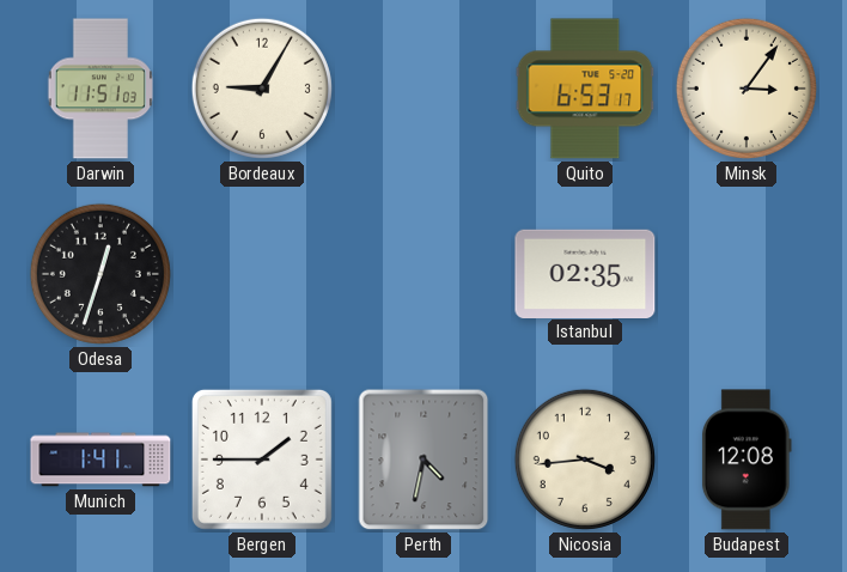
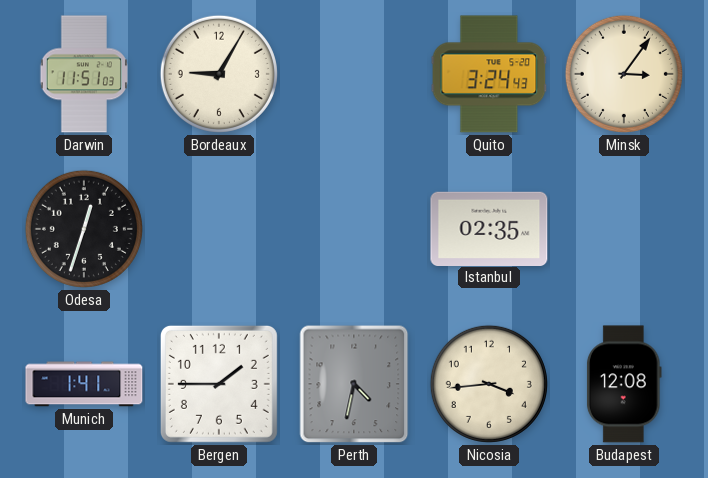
Quito: 6:53 -> 3:24 (489, 74)
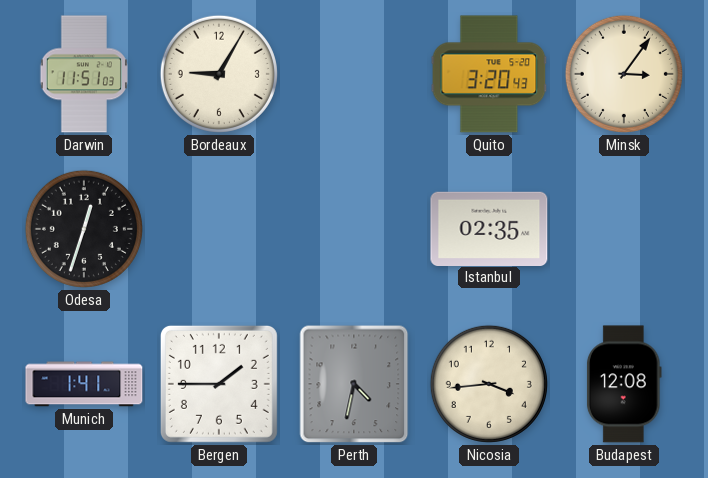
Quito: 3:24 -> 3:20 (489, 74)
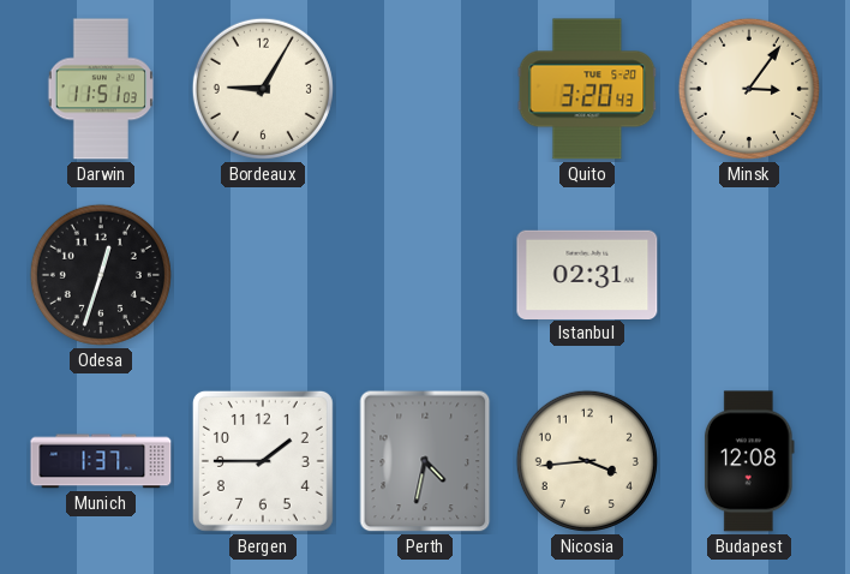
Istanbul: 02:35 -> 02:31 (587, 274)
Munich: 1:41 -> 1:37 (101, 461)
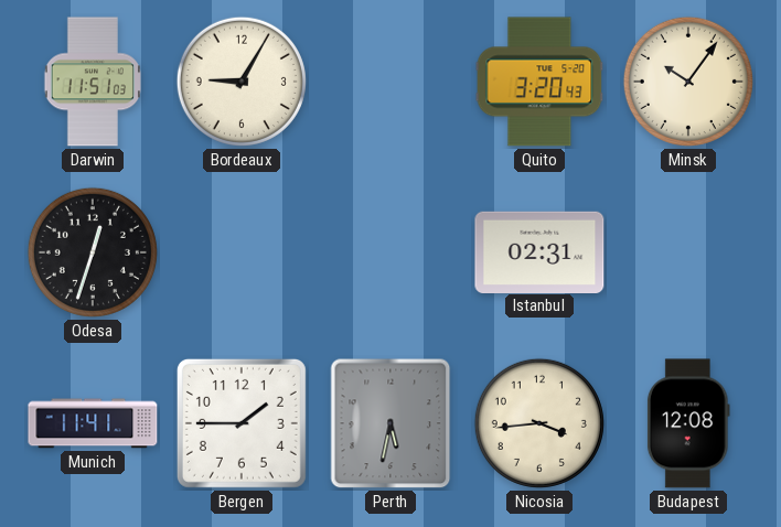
Minsk: 3:06 -> 10:06 (688, 82)
Munich: 1:37 -> 11:41 (93, 423)
Perth: 4:32 -> 5:32 (390, 423)
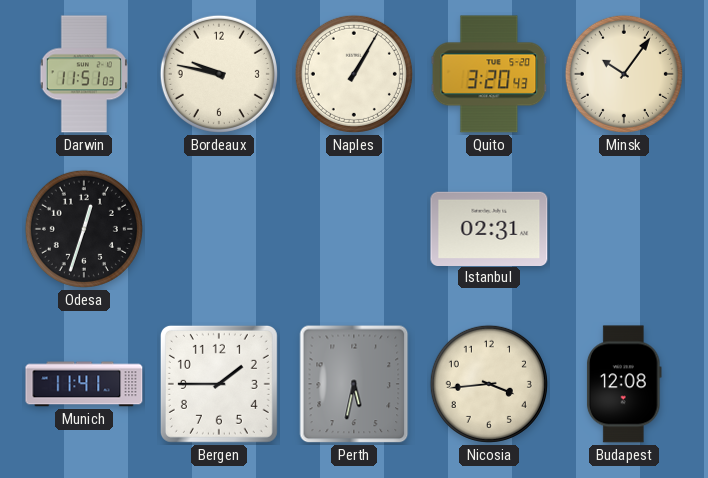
Bordeaux: 9:05 -> 9:47 (219, 74)
Naples: none -> 1:05 (354, 74)
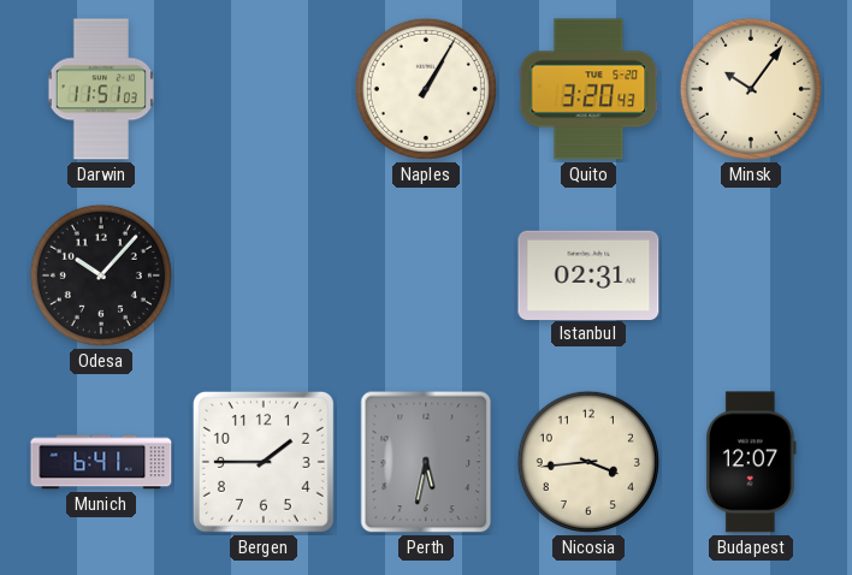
Bordeaux: 9:47 -> none (219, 74)
Odesa: 12:33 -> 10:07 (101, 275)
Munich: 11:41 -> 6:41 (101, 462)
Budapest: 12:08 -> 12:07 (751, 462)
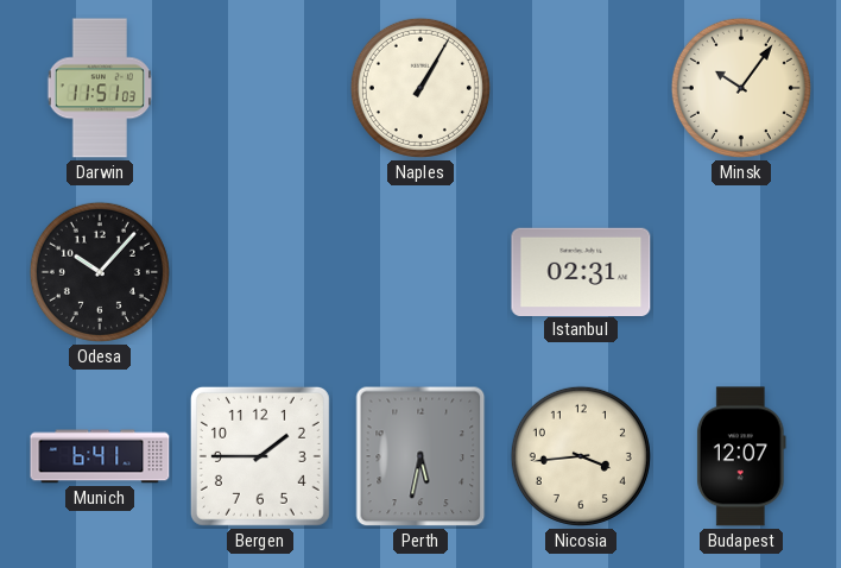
Quito: 3:20 -> none (588, 89)
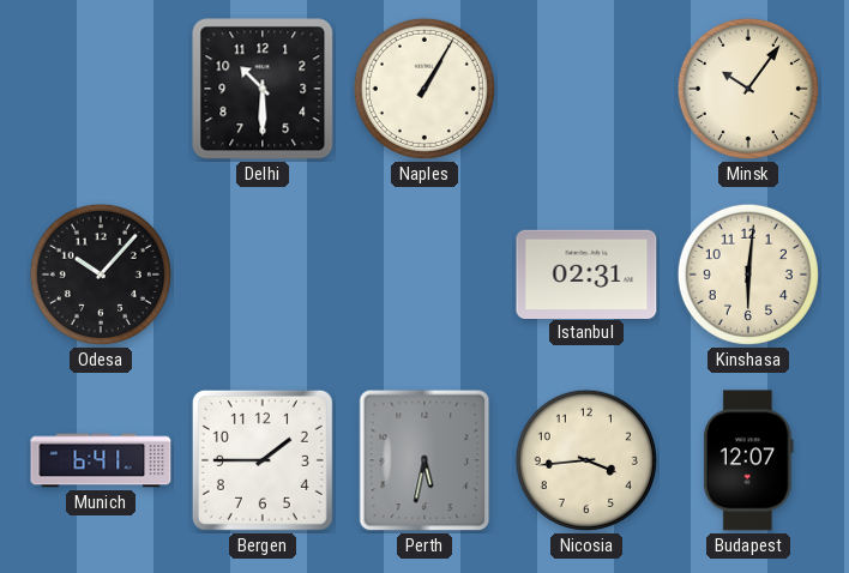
Darwin: 11:51 -> none (100, 88)
Delhi: none -> 10:30 (263, 89)
Kinshasa: none -> 6:01 (748, 275)
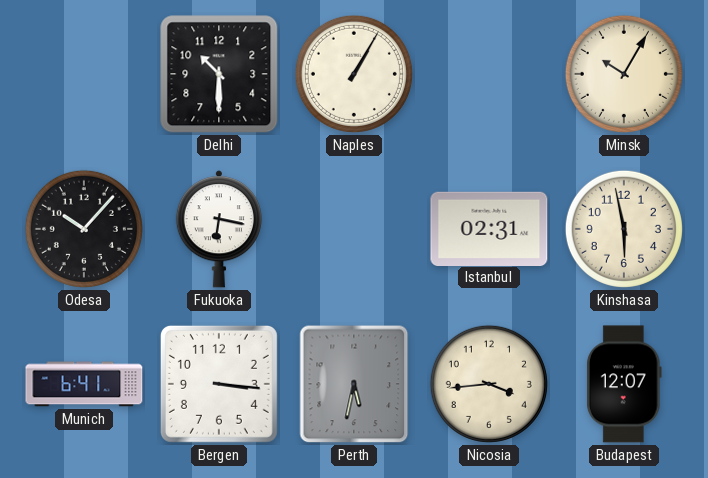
Minsk: 10:06 -> 10:05 (624, 74)
Fukuoka: none -> 6:17 (219, 229)
Kinshasa: 6:01 -> 5:58 (624, 229)
Bergen: 1:45 -> 3:16 (219, 384)
